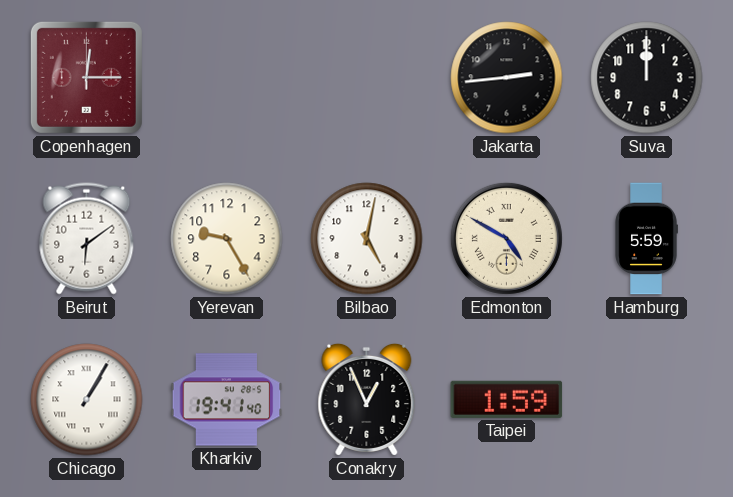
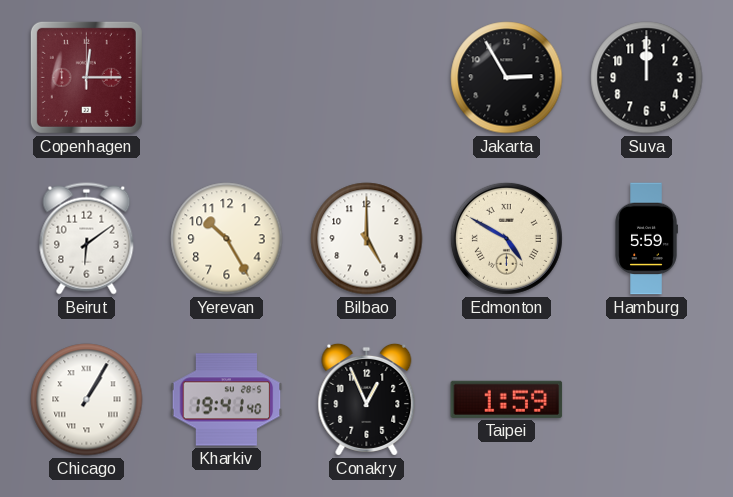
Jakarta: 2:44 -> 2:55 (507, 78)
Yerevan: 9:25 -> 10:25 (227, 239)
Bilbao: 5:02 -> 5:00 (367, 239)
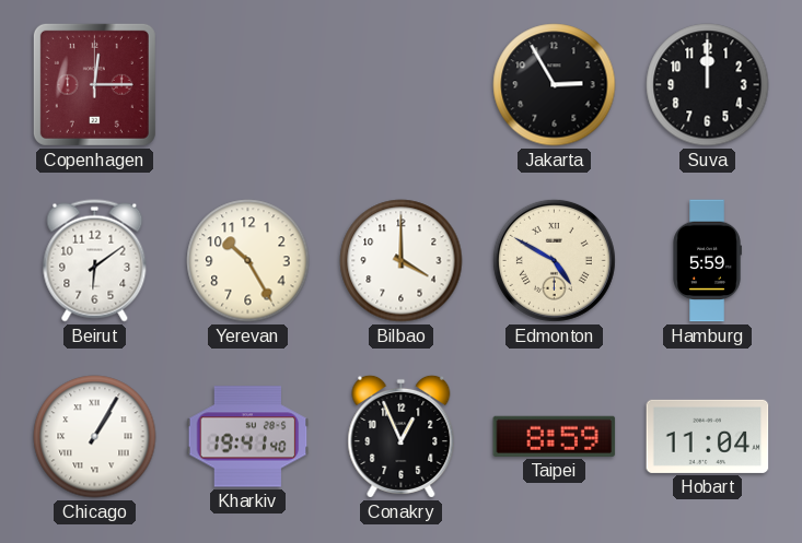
Bilbao: 5:00 -> 4:00 (402, 261)
Taipei: 1:59 -> 8:59 (555, 436)
Hobart: none -> 11:04 (708, 436)
